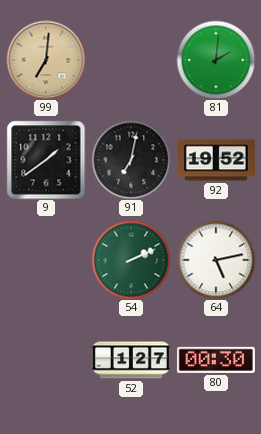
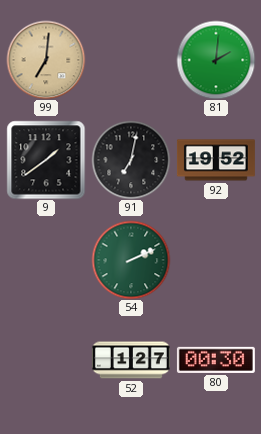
64: 5:13 -> none (216, 260)
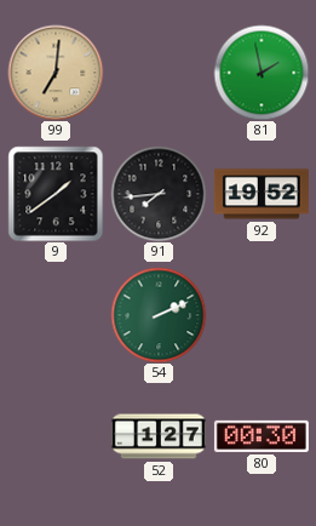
81: 2:01 -> 1:58 (262, 73)
91: 7:02 -> 7:44 (159, 194)
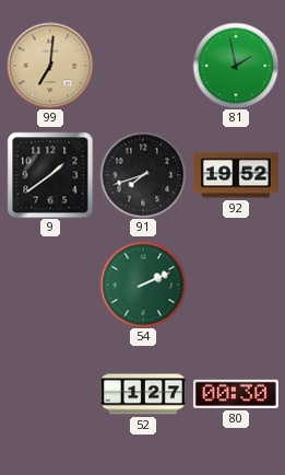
91: 7:44 -> 7:42 (143, 175)
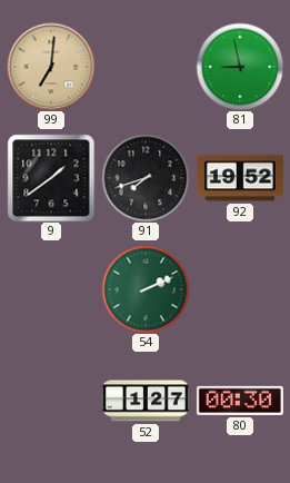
81: 1:58 -> 8:58 (240, 67)
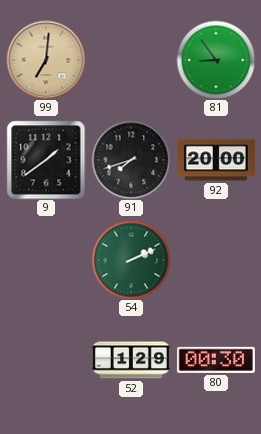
81: 8:58 -> 8:54 (216, 60)
92: 19:52 -> 20:00 (216, 160)
52: 1:27 -> 1:29 (131, 360)
